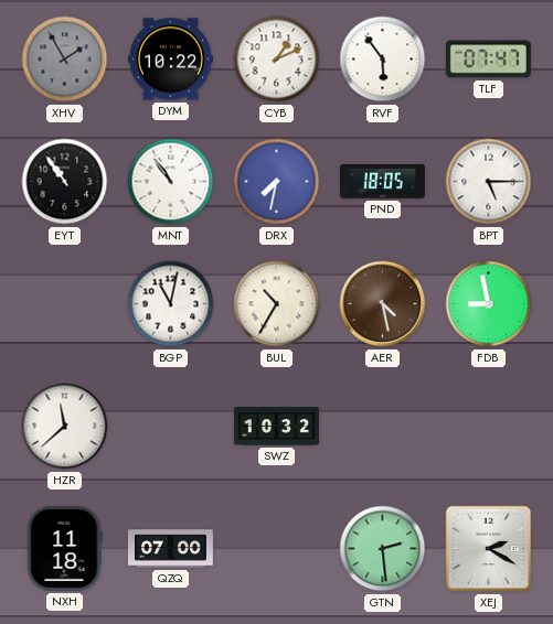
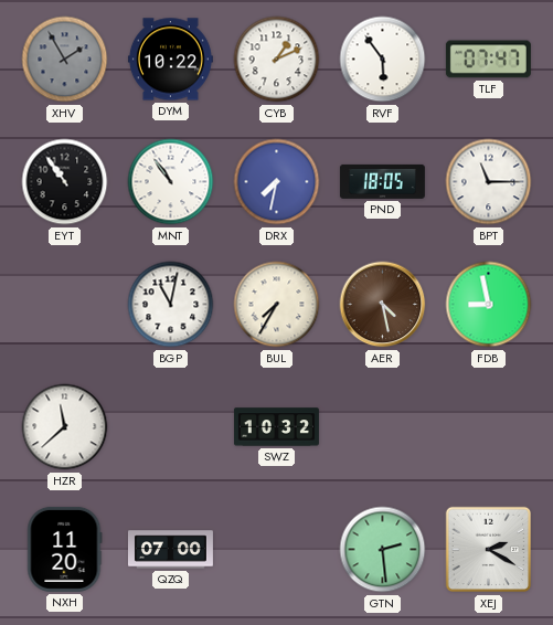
BPT: 5:15 -> 11:15 (489, 182)
BUL: 10:35 -> 7:35 (277, 305)
NXH: 11:18 -> 11:20 (65, 549)
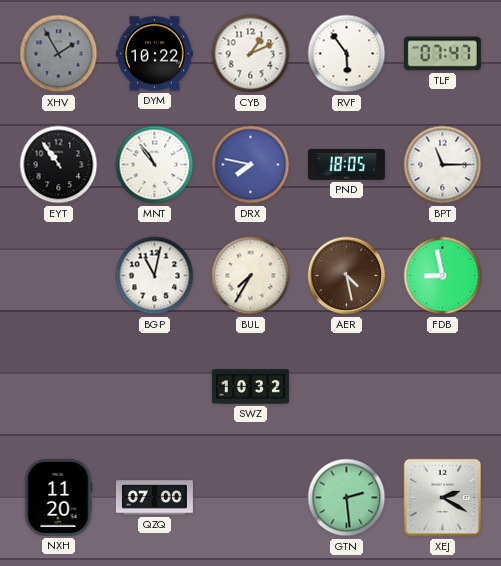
DRX: 7:32 -> 7:47 (251, 165)
HZR: 11:38 -> none (65, 427)
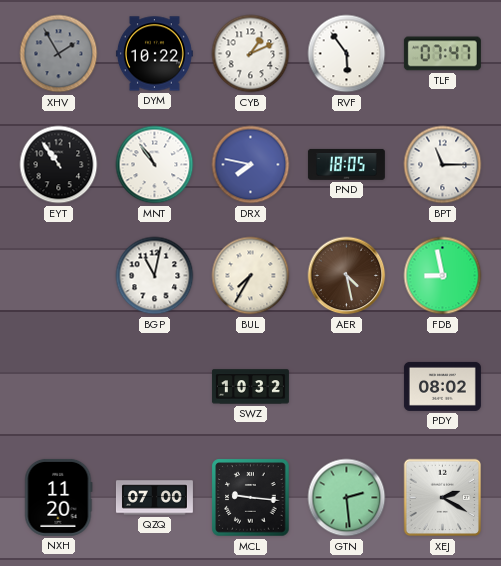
PDY: none -> 08:02 (442, 386)
MCL: none -> 9:16 (251, 498)
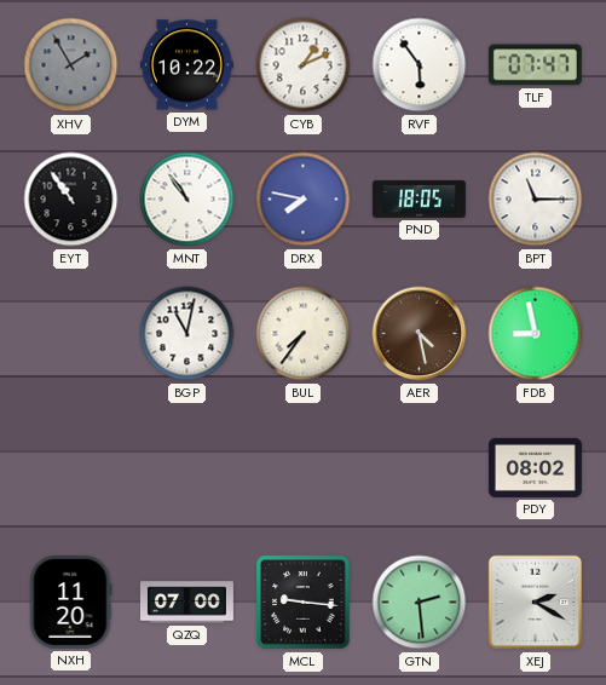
BUL: 7:35 -> 7:36 (304, 334)
SWZ: 10:32 -> none (250, 387)
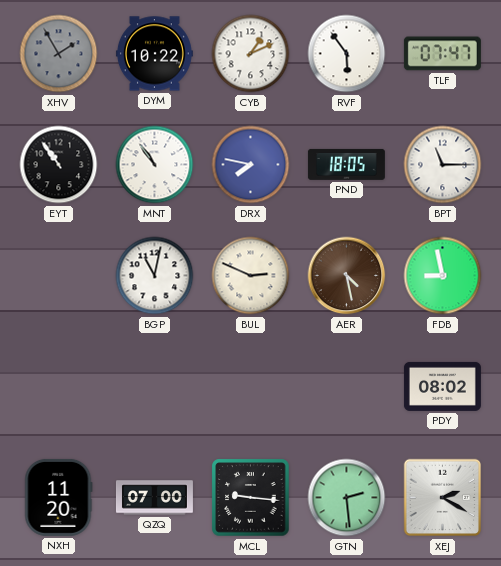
BUL: 7:36 -> 2:49 (251, 276)
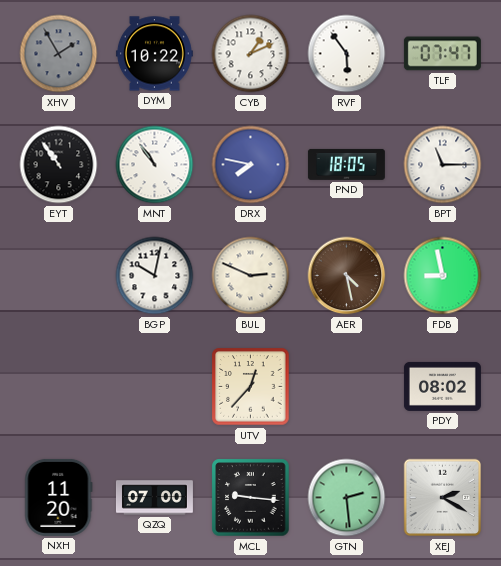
BGP: 11:02 -> 10:02 (155, 276)
UTV: none -> 12:37 (251, 387)
